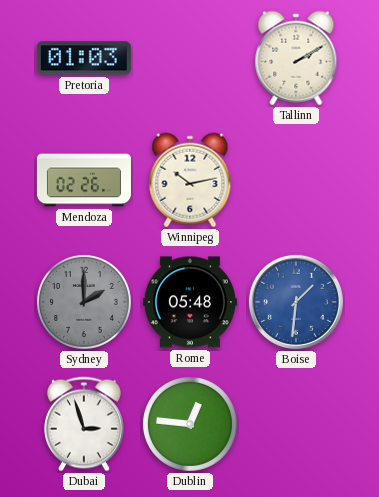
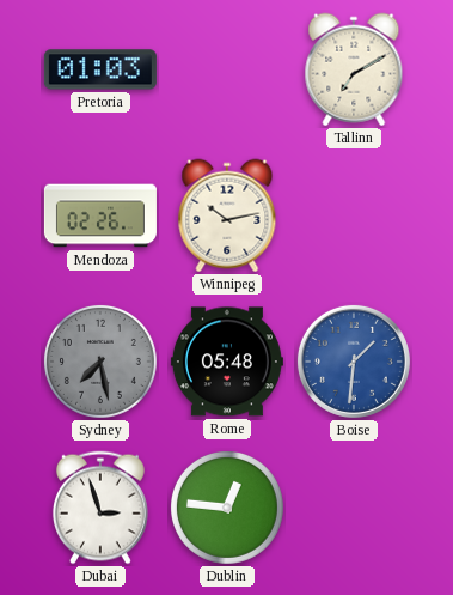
Tallinn: 2:10 -> 7:10 (354, 69)
Sydney: 2:00 -> 7:28 (100, 362)
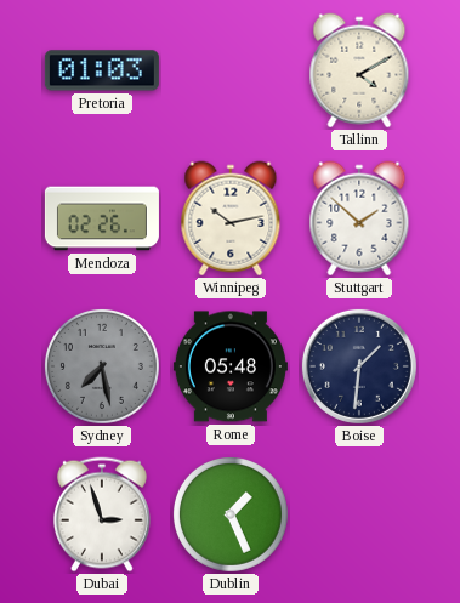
Tallinn: 7:10 -> 4:10 (359, 70)
Stuttgart: none -> 1:52 (359, 218)
Boise dial: blue -> navy (359, 366)
Dublin: 12:46 -> 1:26 (231, 514)
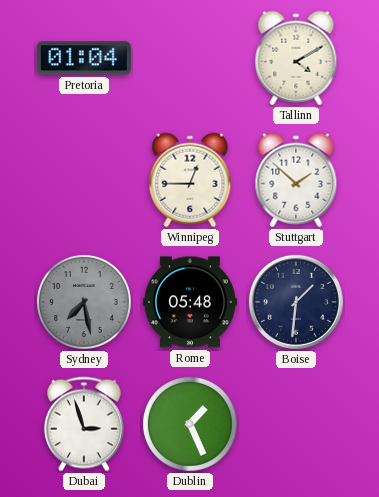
Pretoria: 01:03 -> 01:04 (84, 58)
Mendoza: 02:26 -> none (102, 218)
Winnipeg: 10:13 -> 12:45 (190, 180)
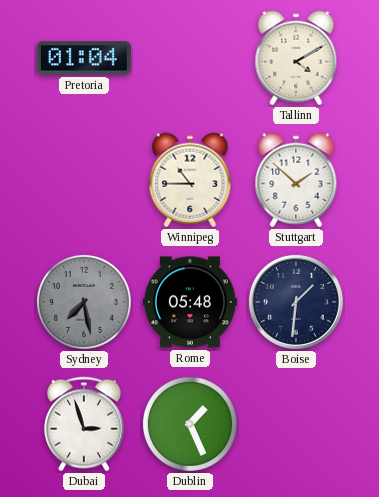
Winnipeg: 12:45 -> 10:45 (190, 180)
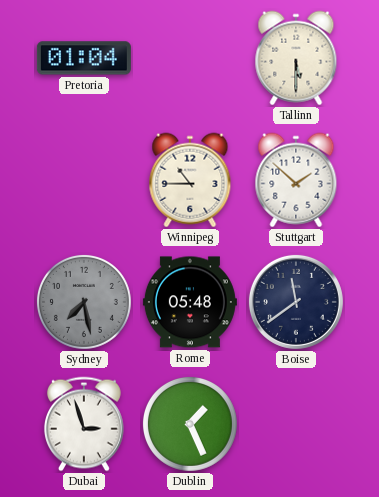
Tallinn: 4:10 -> 5:30 (296, 58)
Boise: 1:31 -> 11:39 (296, 302)
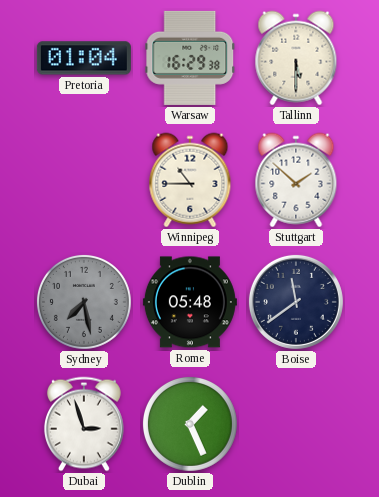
Warsaw: none -> 16:29 (190, 58)
